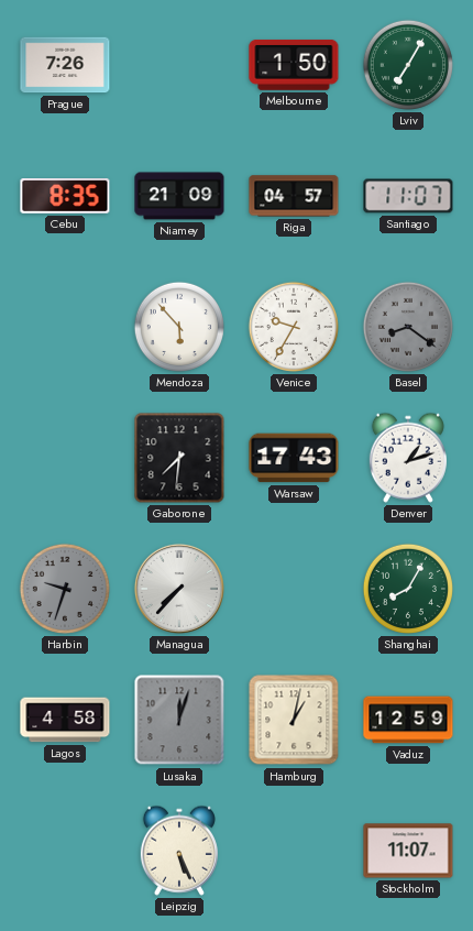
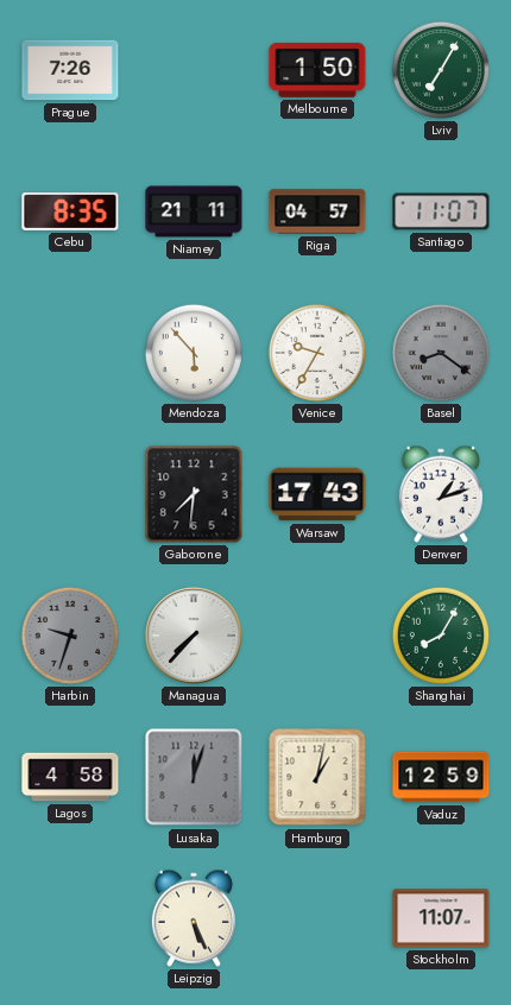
Niamey: 21:09 -> 21:11 (194, 211)
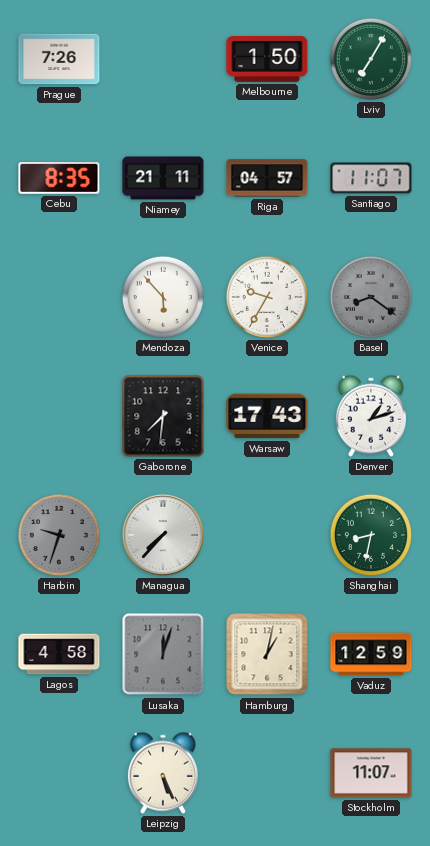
Shanghai: 8:05 -> 8:32 (371, 535)
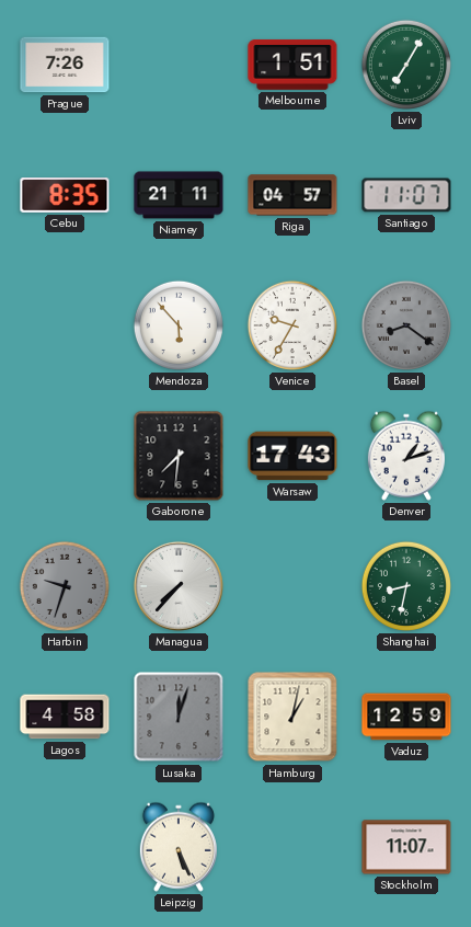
Melbourne: 1:50 -> 1:51 (292, 65)
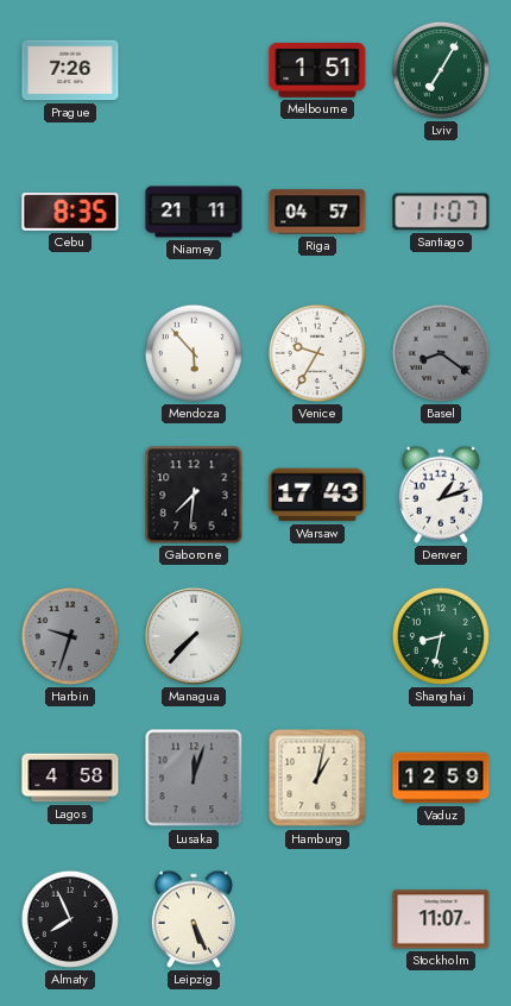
Almaty: none -> 7:56 (70, 919)
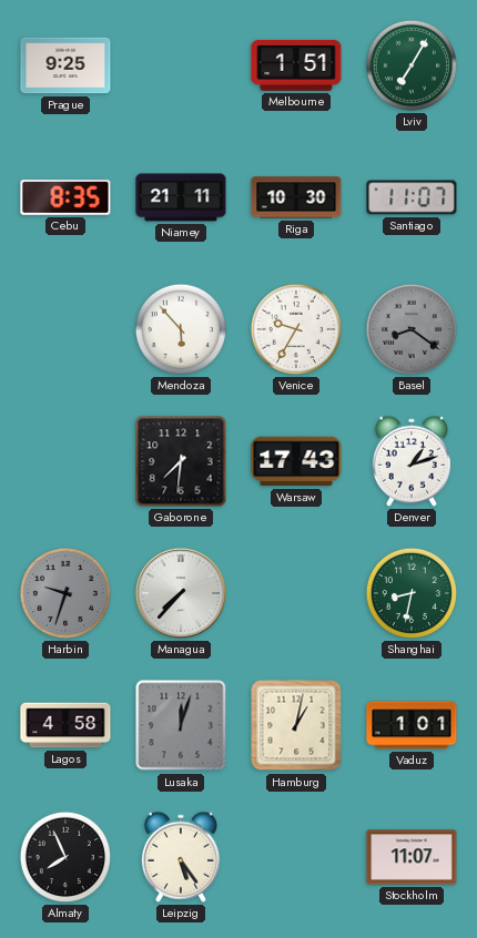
Prague: 7:26 -> 9:25 (65, 65)
Riga: 04:57 -> 10:30 (296, 197)
Vaduz: 12:59 -> 1:01 (412, 725)
Leipzig: 5:26 -> 5:24 (181, 857)
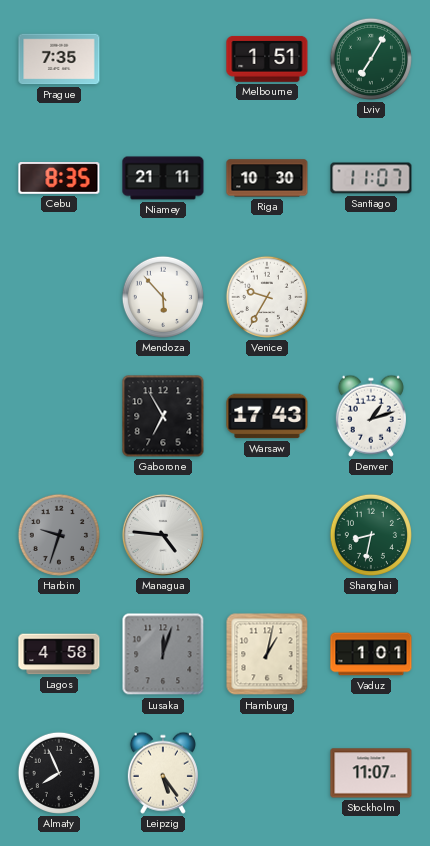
Prague: 9:25 -> 7:35 (59, 59)
Basel: 8:21 -> none (412, 329)
Gaborone: 7:31 -> 6:55 (163, 416)
Managua: 7:37 -> 4:46 (163, 535)
